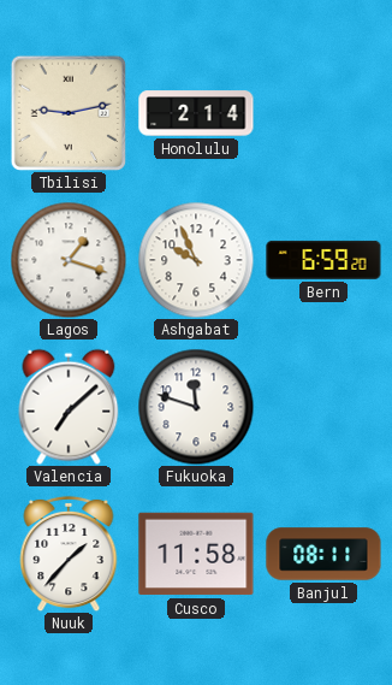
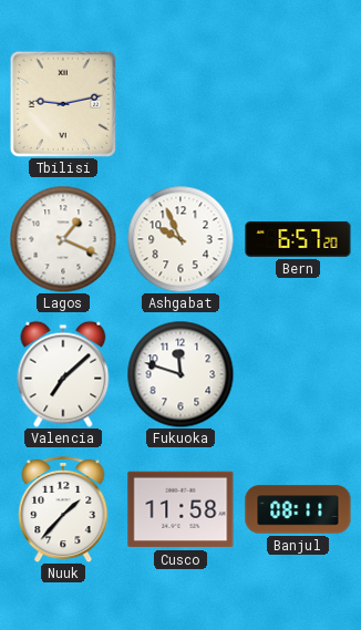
Honolulu: 2:14 -> none (196, 113)
Lagos: 1:18 -> 1:19 (63, 239)
Bern: 6:59 -> 6:57 (298, 239)
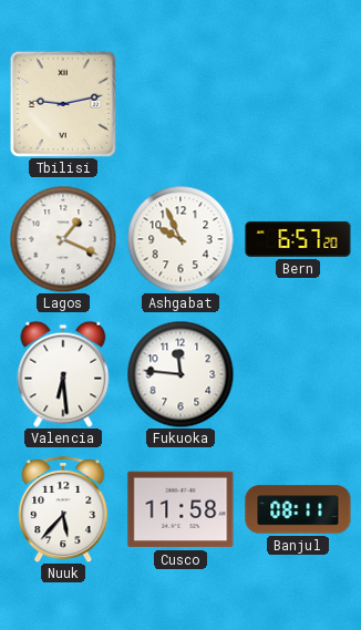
Valencia: 7:08 -> 6:29 (63, 374)
Fukuoka: 11:48 -> 11:46 (180, 374)
Nuuk: 1:37 -> 5:37 (63, 509)
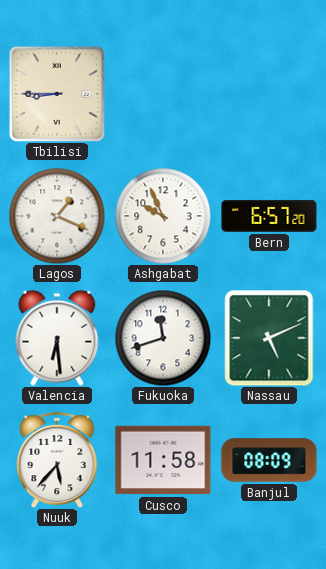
Tbilisi: 9:13 -> 8:45 (56, 93)
Fukuoka: 11:46 -> 11:42 (163, 338)
Nassau: none -> 5:11 (269, 338)
Banjul: 08:11 -> 08:09 (269, 460)
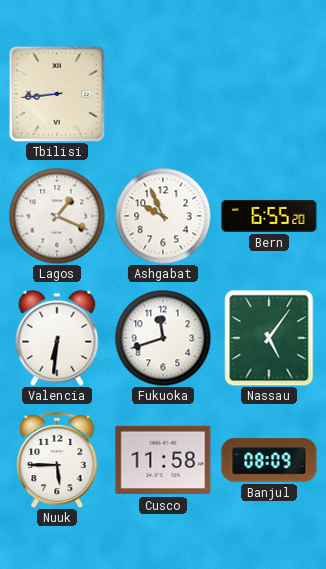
Tbilisi: 8:45 -> 8:44 (56, 93)
Bern: 6:57 -> 6:55 (269, 216)
Valencia: 6:29 -> 6:31 (57, 338)
Nassau: 5:11 -> 5:06 (269, 338)
Nuuk: 5:37 -> 5:45 (57, 460)
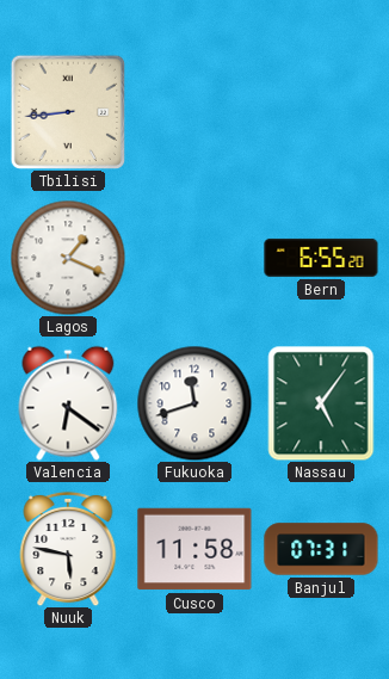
Ashgabat: 9:56 -> none (163, 216)
Valencia: 6:31 -> 6:21 (68, 403)
Nuuk: 5:45 -> 5:47 (68, 549)
Banjul: 08:09 -> 07:31 (321, 549)
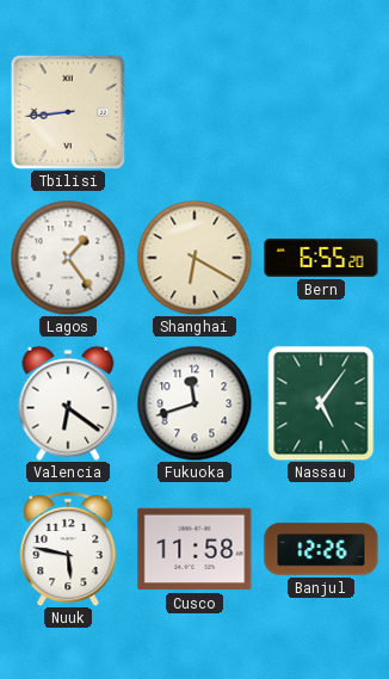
Lagos: 1:19 -> 1:24 (68, 258)
Shanghai: none -> 6:20 (194, 258)
Banjul: 07:31 -> 12:26 (321, 549)
